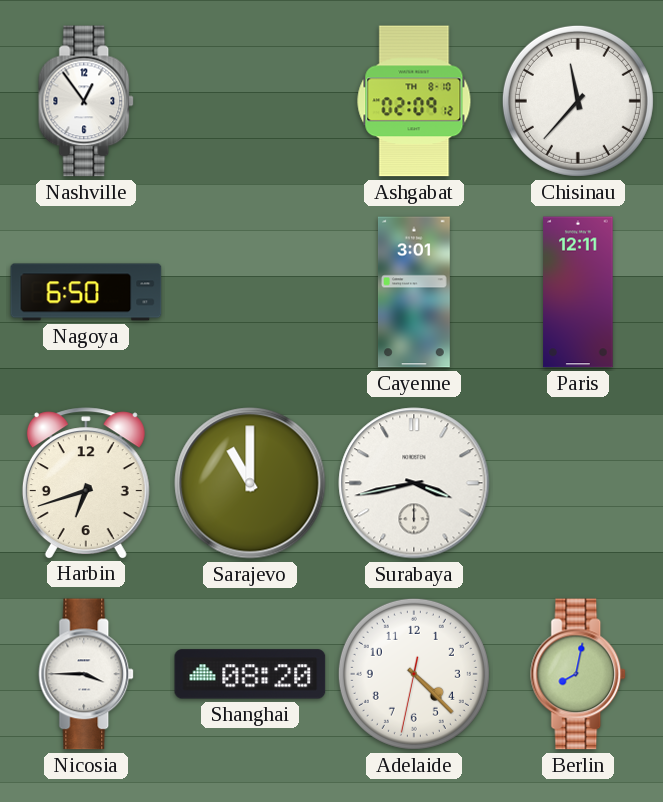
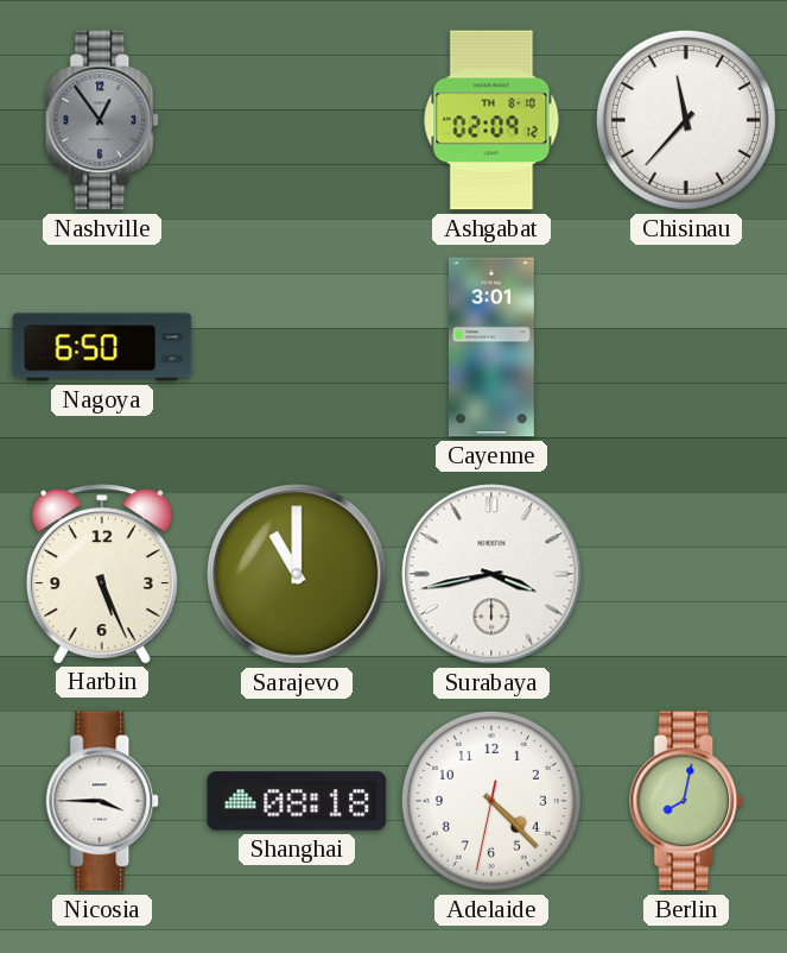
Nashville dial: white -> grey (103, 120)
Paris: 12:11 -> none (578, 292)
Harbin: 6:42 -> 5:26 (102, 574)
Shanghai: 08:20 -> 08:18 (297, 801)
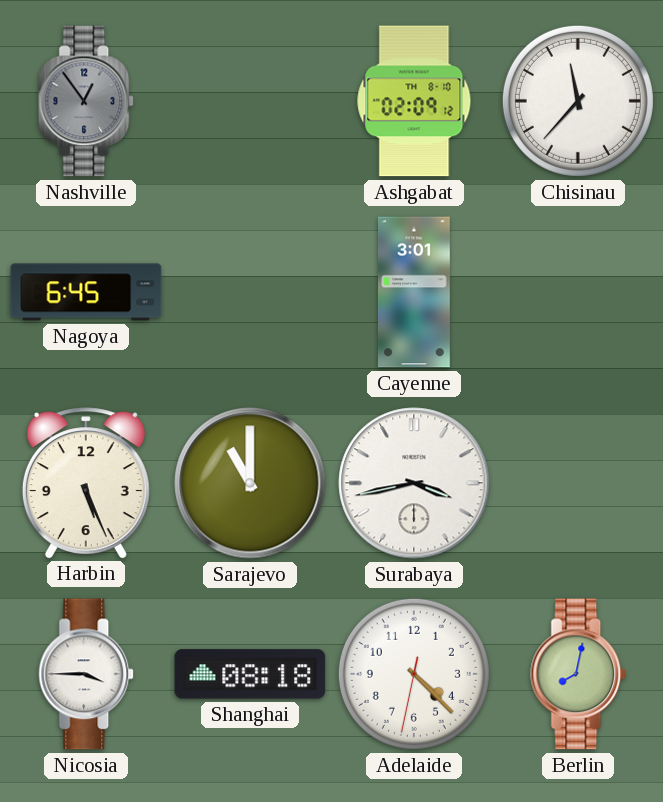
Nagoya: 6:50 -> 6:45 (86, 292)
